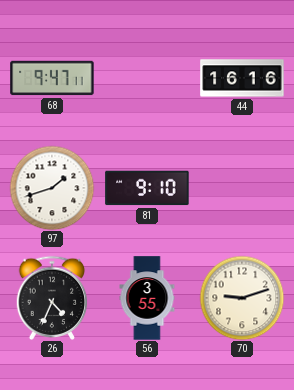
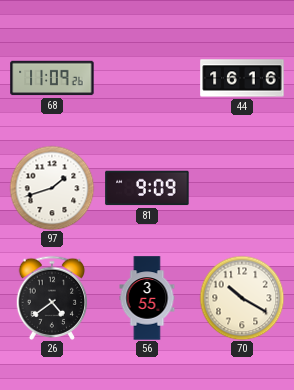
68: 9:47 -> 11:09 (52, 78)
81: 9:10 -> 9:09 (147, 188)
26: 4:34 -> 4:39 (52, 298)
70: 9:12 -> 10:20 (242, 298)
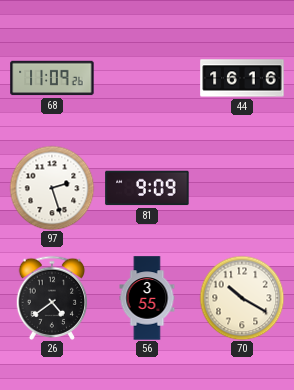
97: 1:42 -> 2:27 (52, 188)
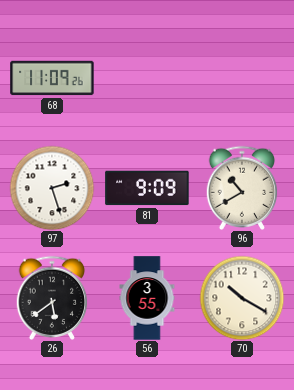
44: 16:16 -> none (242, 78)
96: none -> 10:40 (242, 188)
26: 4:39 -> 5:39 (52, 298)
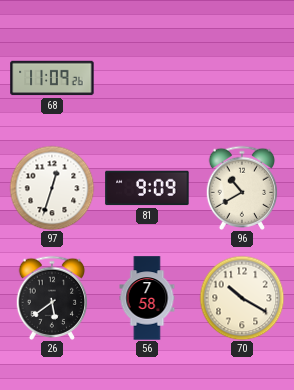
97: 2:27 -> 12:33 (52, 188)
56: 3:55 -> 7:58 (147, 298)
